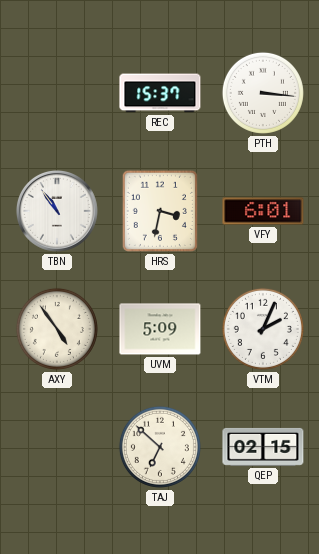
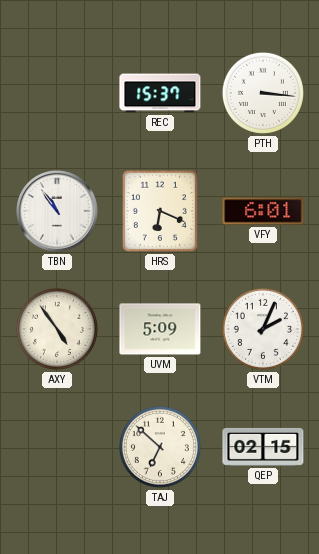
HRS: 3:32 -> 6:19 (160, 211)
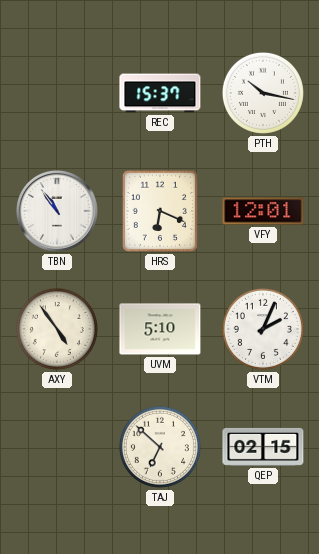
PTH: 3:16 -> 10:17 (263, 93)
VFY: 6:01 -> 12:01 (263, 211)
UVM: 5:09 -> 5:10 (160, 329)
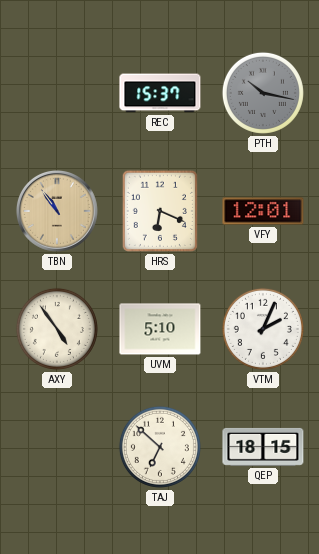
PTH dial: white -> grey (263, 93)
TBN dial: white -> champagne (57, 211)
QEP: 02:15 -> 18:15 (263, 447)
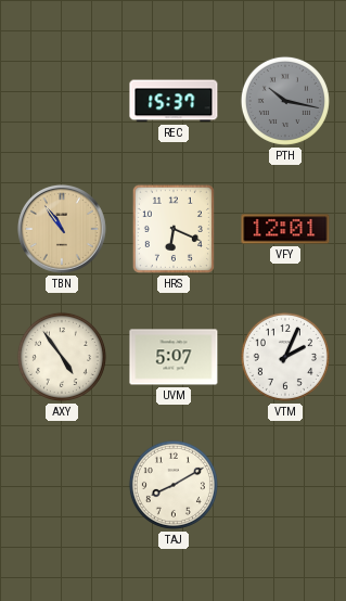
UVM: 5:10 -> 5:07 (174, 357)
TAJ: 6:52 -> 8:10 (174, 485)
QEP: 18:15 -> none (263, 447)
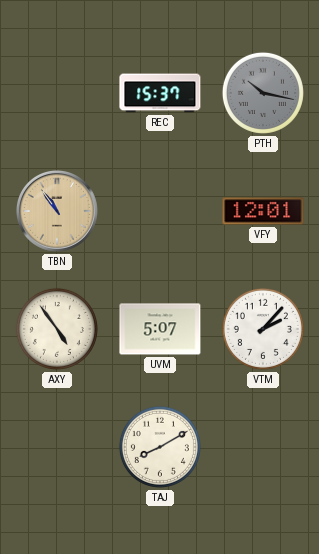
HRS: 6:19 -> none (174, 229)
VTM: 2:04 -> 2:07 (263, 329)
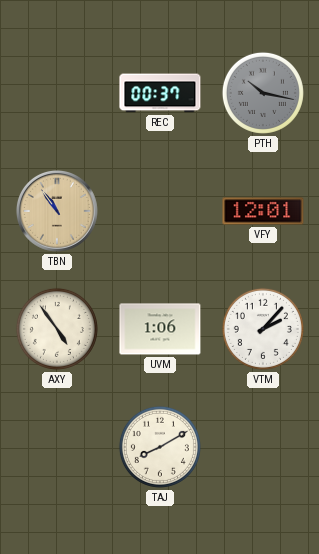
REC: 15:37 -> 00:37 (160, 93)
UVM: 5:07 -> 1:06 (160, 329)
